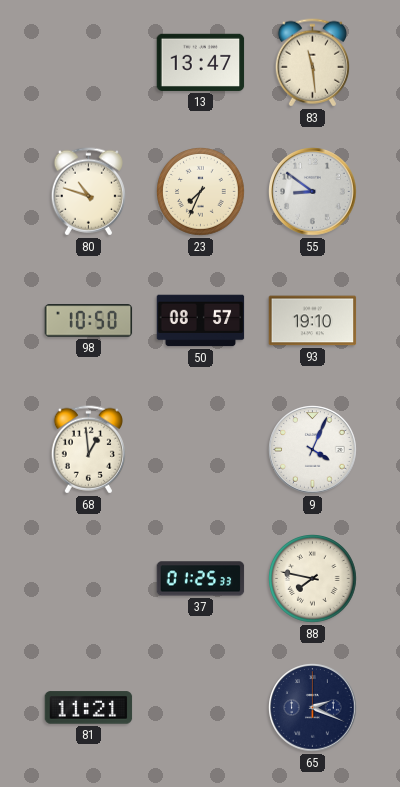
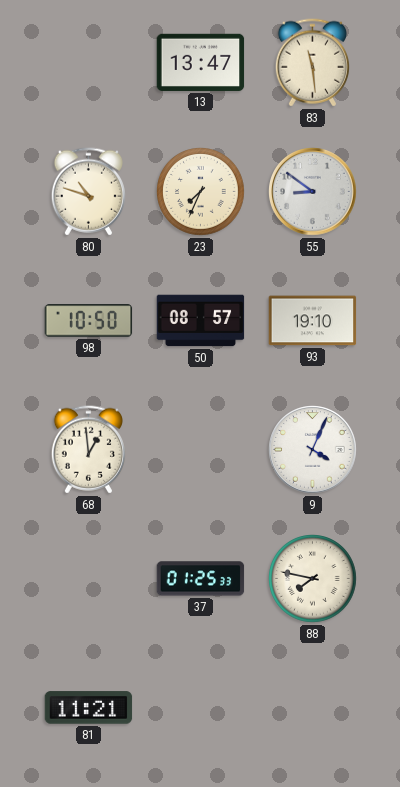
65: 2:19 -> none (313, 708)
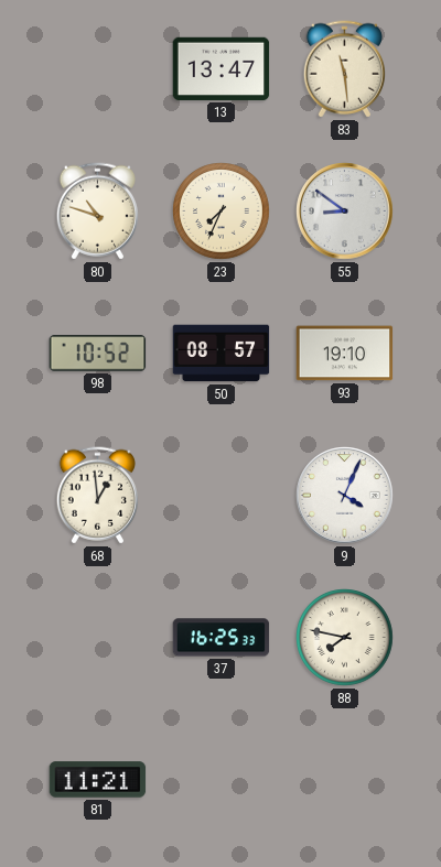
98: 10:50 -> 10:52 (98, 354)
37: 01:25 -> 16:25 (222, 638)
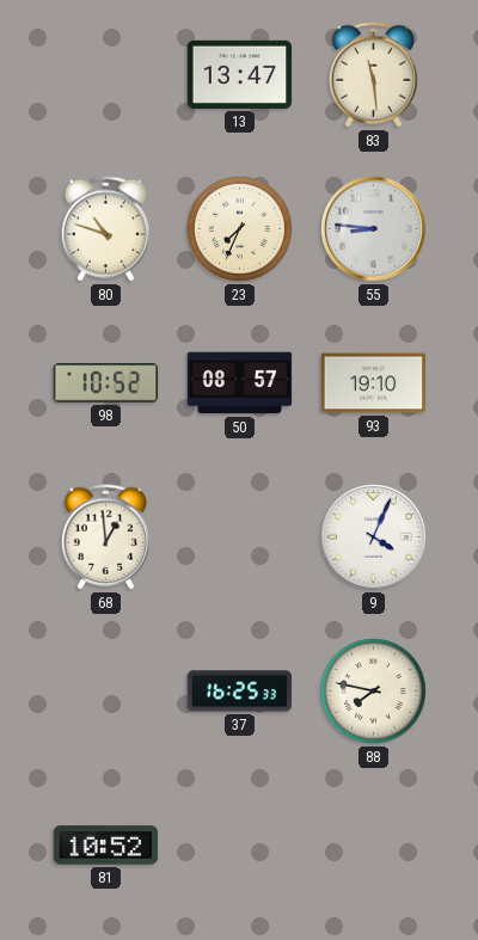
55: 8:51 -> 8:46 (374, 229)
81: 11:21 -> 10:52 (106, 846)
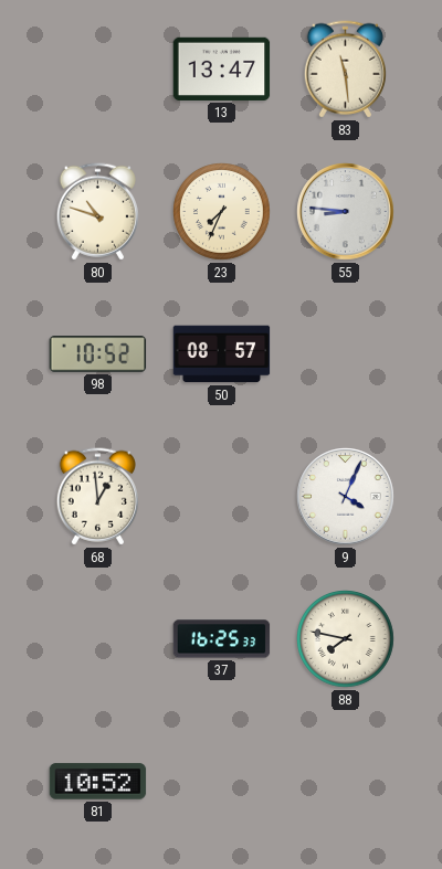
93: 19:10 -> none (374, 383)
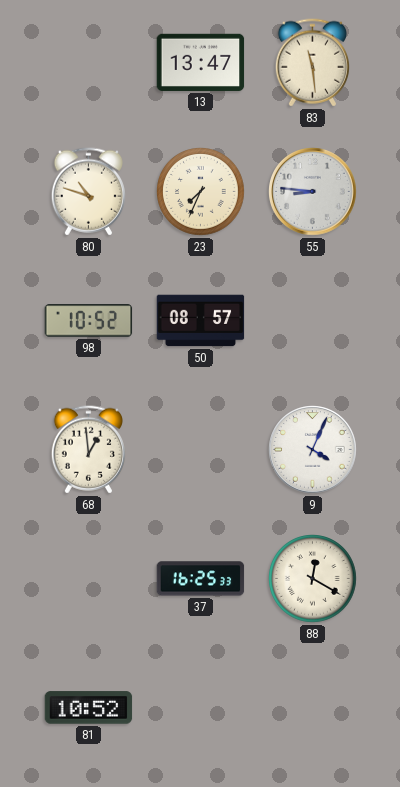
88: 7:47 -> 12:20 (313, 579)
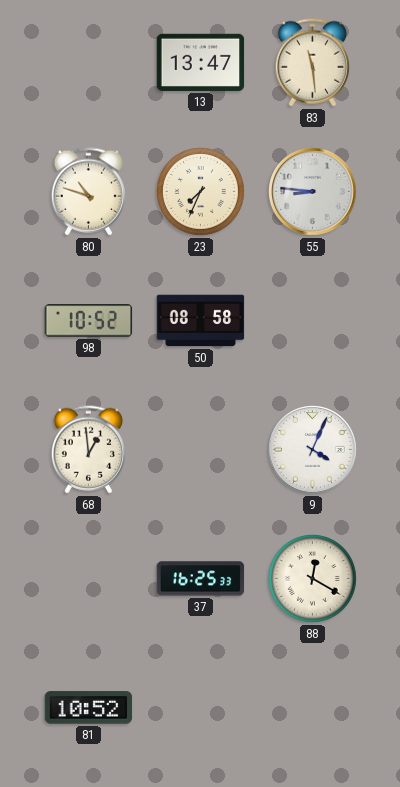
50: 08:57 -> 08:58 (201, 321)
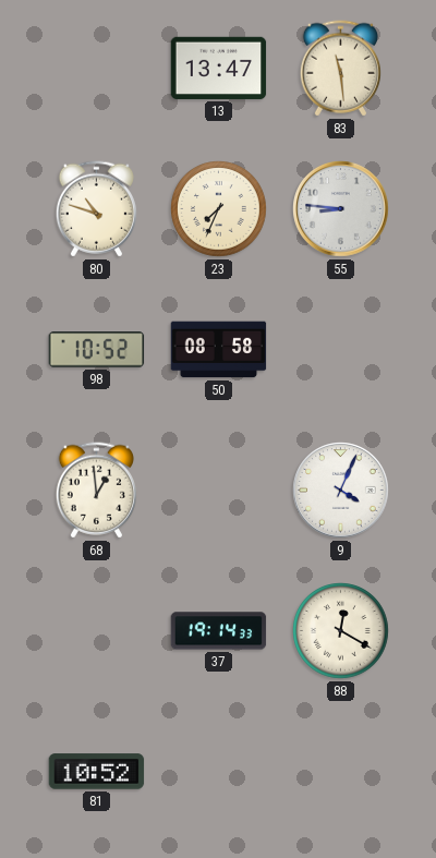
37: 16:25 -> 19:14 (219, 631)
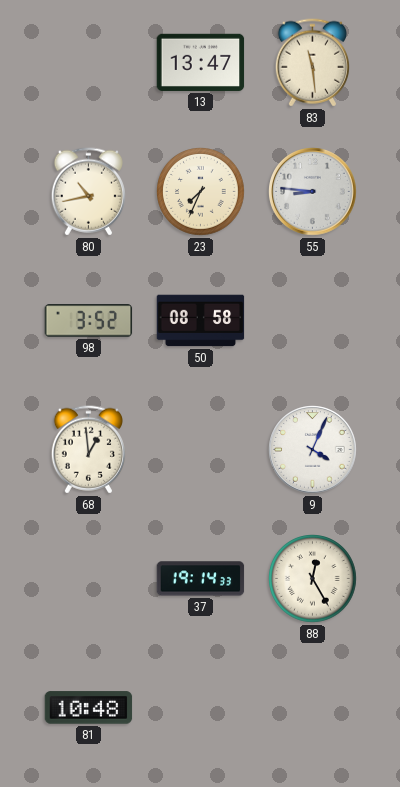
80: 10:48 -> 10:43 (88, 192)
98: 10:52 -> 3:52 (89, 321)
88: 12:20 -> 12:25 (313, 579)
81: 10:52 -> 10:48 (89, 708)
